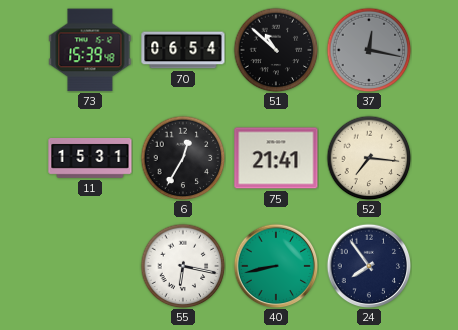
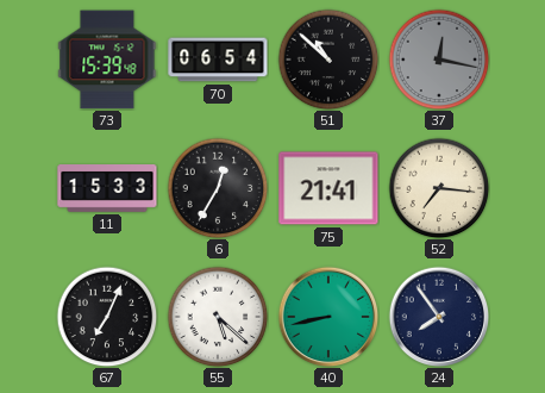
11: 15:31 -> 15:33 (107, 189)
67: none -> 7:04 (107, 317)
55: 6:17 -> 5:22 (218, 317)
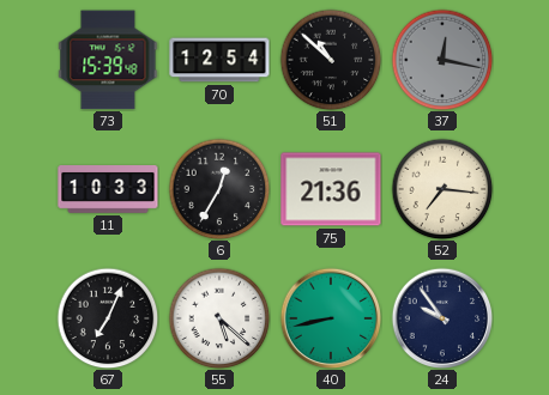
70: 06:54 -> 12:54 (219, 60)
11: 15:33 -> 10:33 (108, 190)
75: 21:41 -> 21:36 (331, 189)
24: 7:54 -> 9:54 (442, 318)
